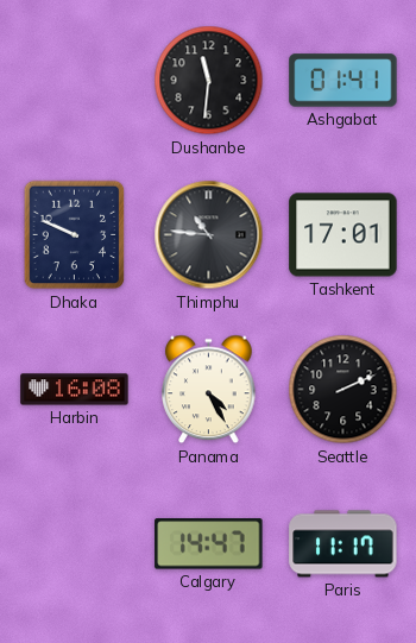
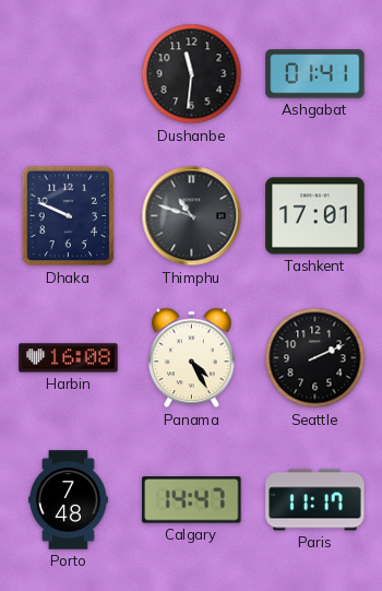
Thimphu: 10:46 -> 10:48 (192, 216)
Porto: none -> 7:48 (69, 500)
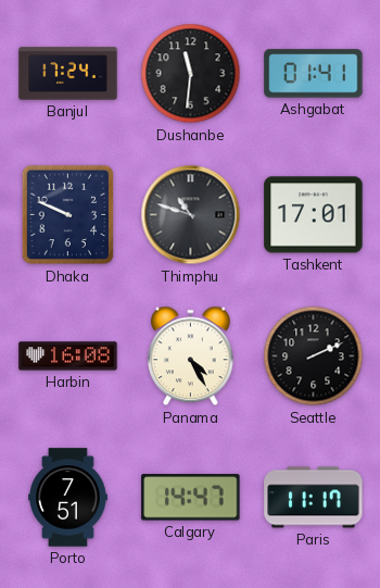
Banjul: none -> 17:24 (68, 74)
Porto: 7:48 -> 7:51 (68, 498)
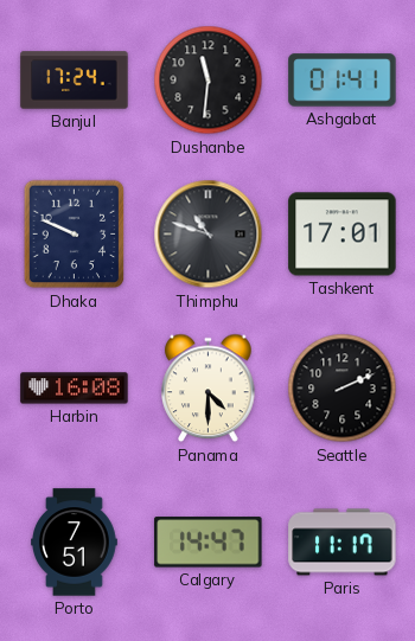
Panama: 4:25 -> 4:30 (209, 389)
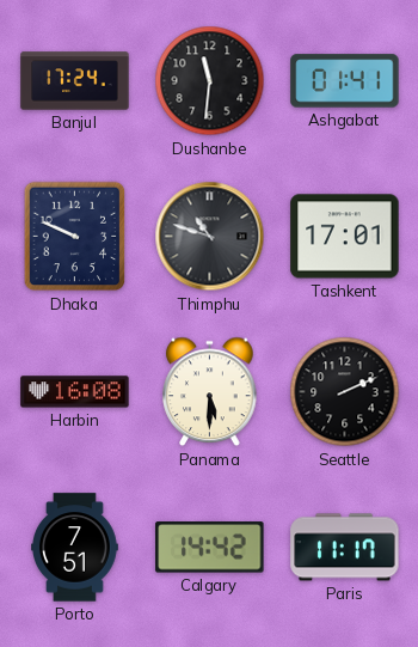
Panama: 4:30 -> 5:30 (210, 392)
Calgary: 14:47 -> 14:42 (210, 548)
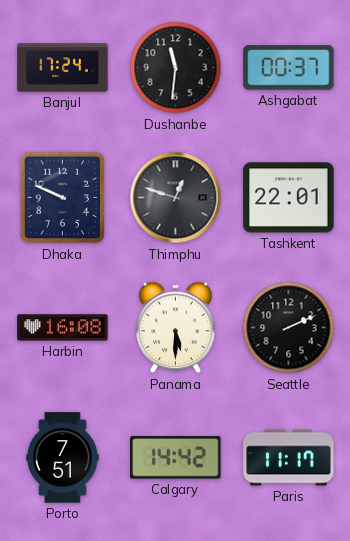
Ashgabat: 01:41 -> 00:37 (289, 68)
Thimphu: 10:48 -> 12:48 (176, 198)
Tashkent: 17:01 -> 22:01 (289, 198)
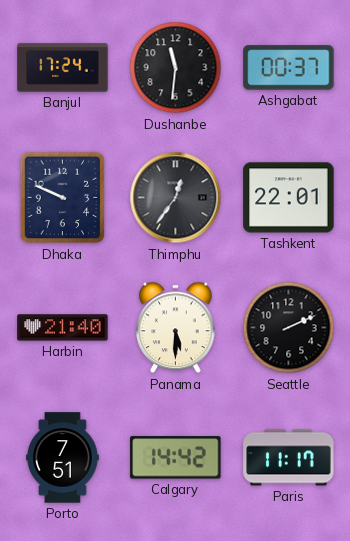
Thimphu: 12:48 -> 12:36 (176, 198)
Harbin: 16:08 -> 21:40 (63, 328)
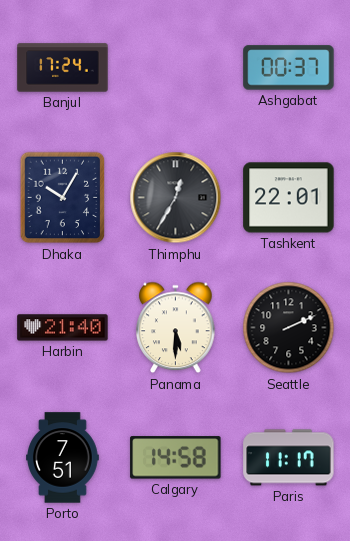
Dushanbe: 11:31 -> none (176, 68)
Dhaka: 9:49 -> 10:05 (63, 198)
Thimphu: 12:36 -> 12:35 (176, 198)
Calgary: 14:42 -> 14:58 (176, 458)
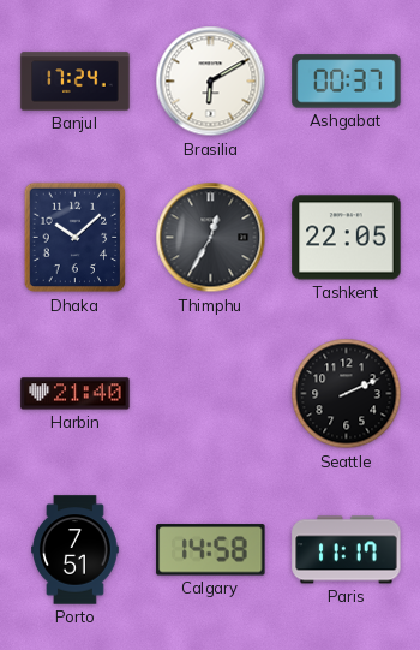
Brasilia: none -> 6:10 (211, 82)
Dhaka: 10:05 -> 10:08 (76, 238)
Tashkent: 22:01 -> 22:05 (347, 238)
Panama: 5:30 -> none (176, 328)
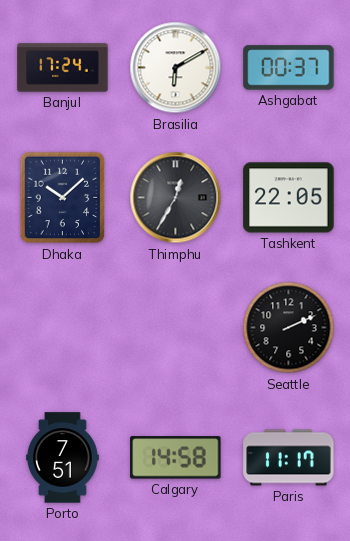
Harbin: 21:40 -> none (76, 394)
